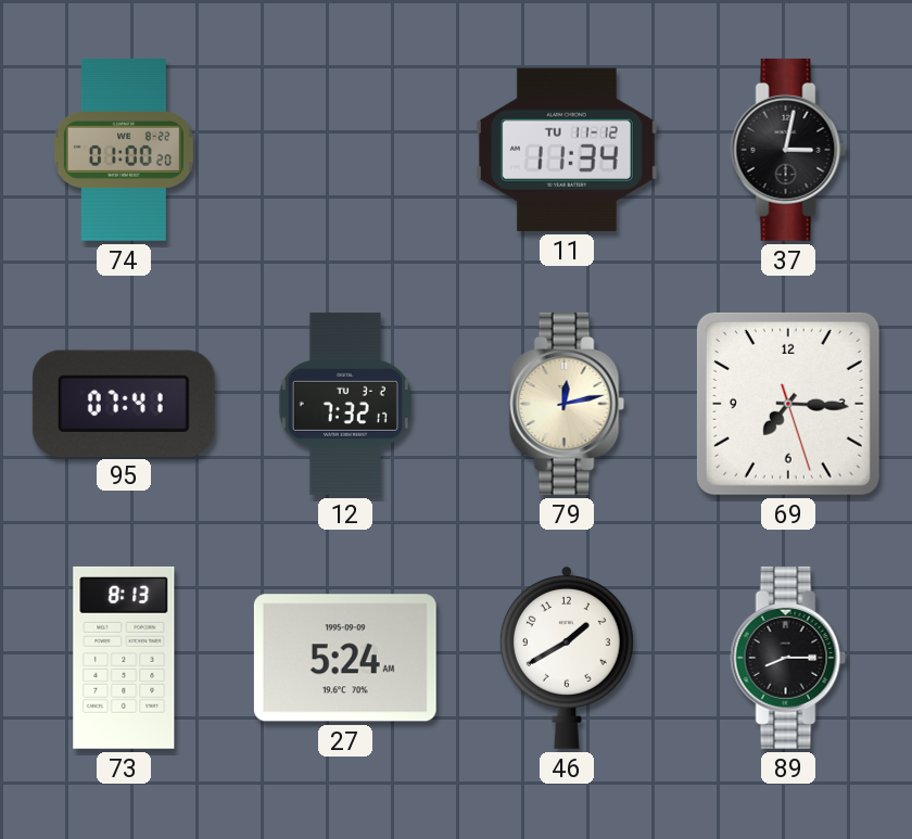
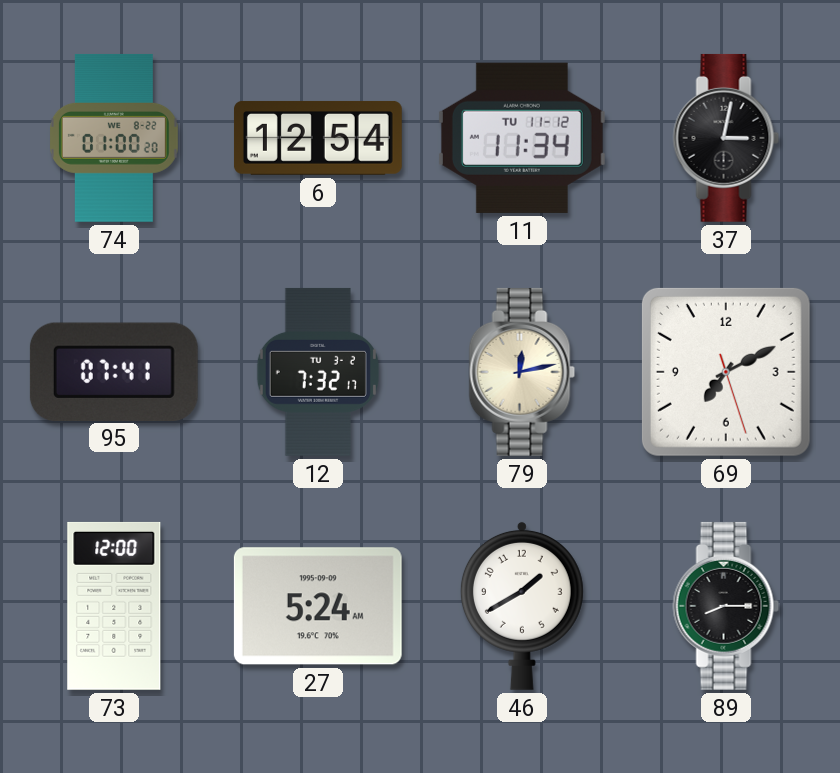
6: none -> 12:54 (318, 138)
69: 7:15 -> 7:10 (726, 372)
73: 8:13 -> 12:00 (114, 606)
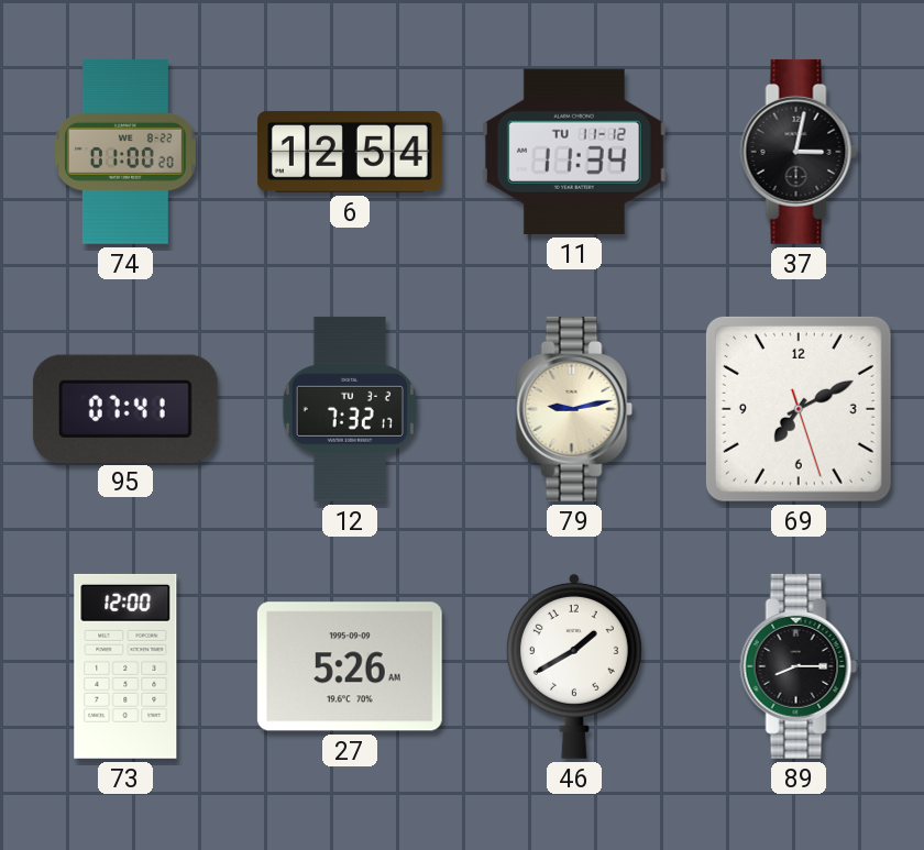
79: 12:13 -> 9:13 (574, 409)
27: 5:24 -> 5:26 (350, 666)
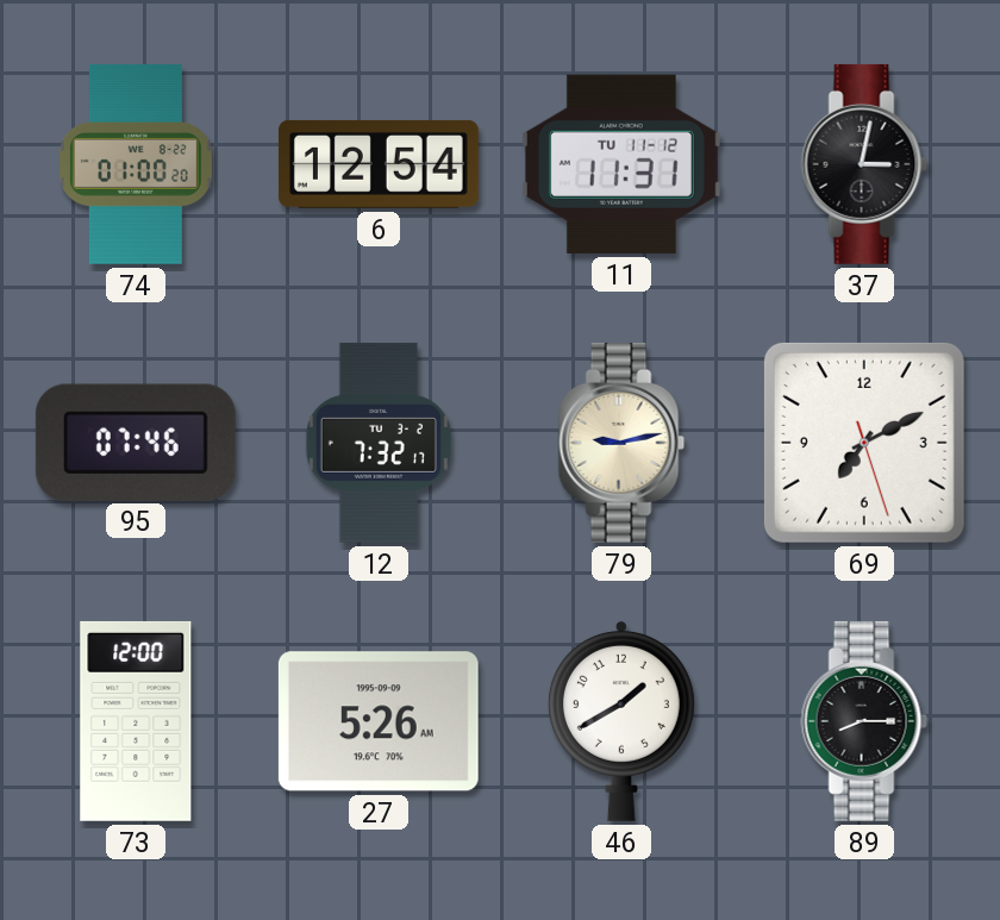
11: 11:34 -> 11:31 (621, 164)
95: 07:41 -> 07:46 (136, 442)
